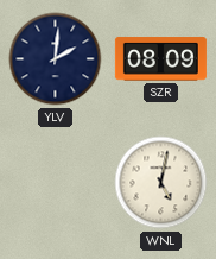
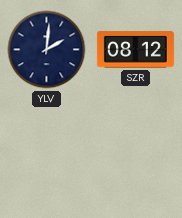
SZR: 08:09 -> 08:12 (135, 50)
WNL: 5:02 -> none (161, 183)
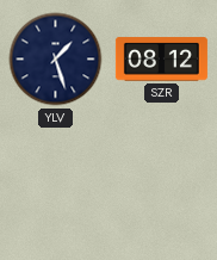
YLV: 2:01 -> 1:27 (56, 60)
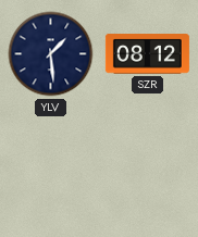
YLV: 1:27 -> 1:29 (51, 54)
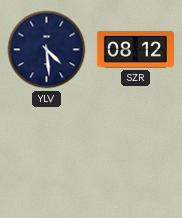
YLV: 1:29 -> 4:29 (47, 50)
